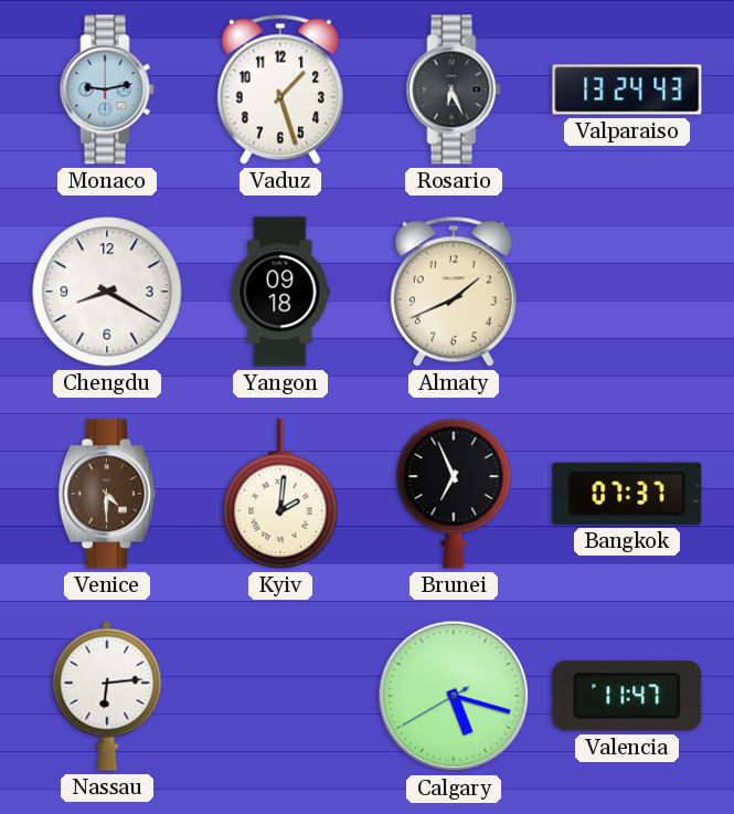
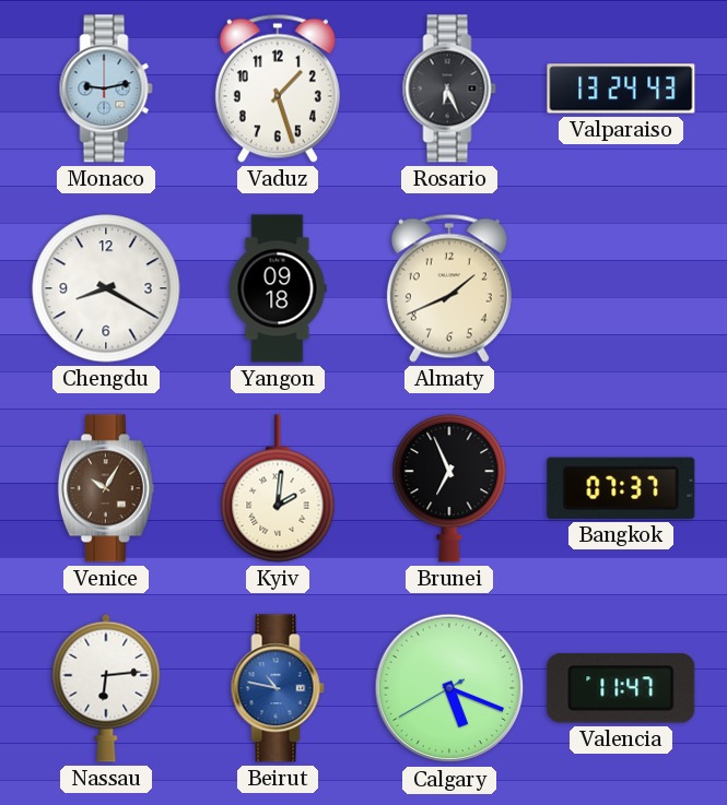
Venice: 4:30 -> 10:05 (106, 488)
Beirut: none -> 10:47 (278, 688)
Calgary: 5:17 -> 5:18 (449, 688)
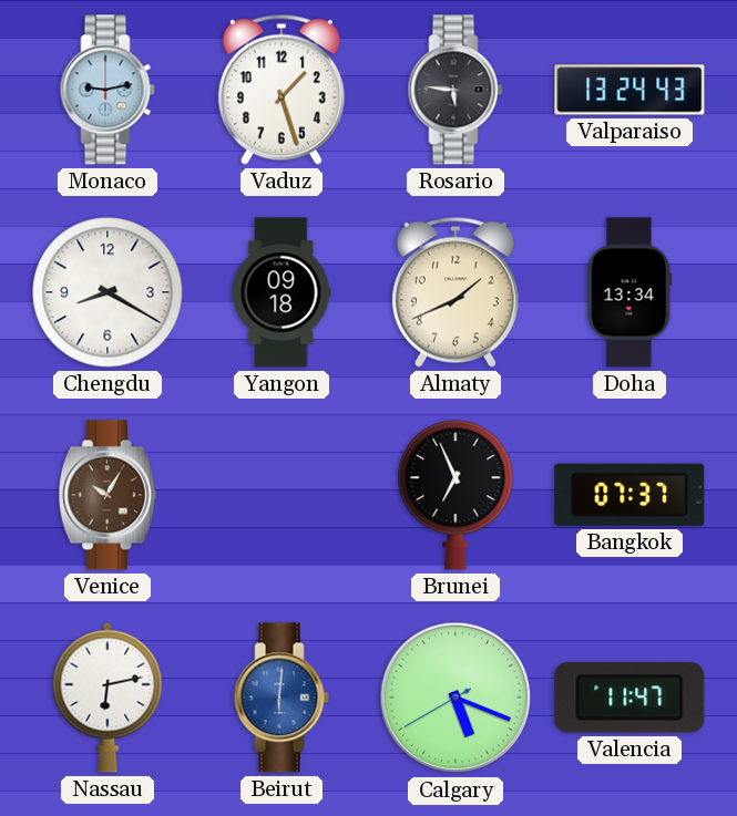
Rosario: 6:26 -> 5:46 (455, 90)
Doha: none -> 13:34 (629, 292)
Kyiv: 2:01 -> none (278, 488)
Nassau: 6:14 -> 6:13 (108, 698)
Beirut: 10:47 -> 6:01 (282, 698)
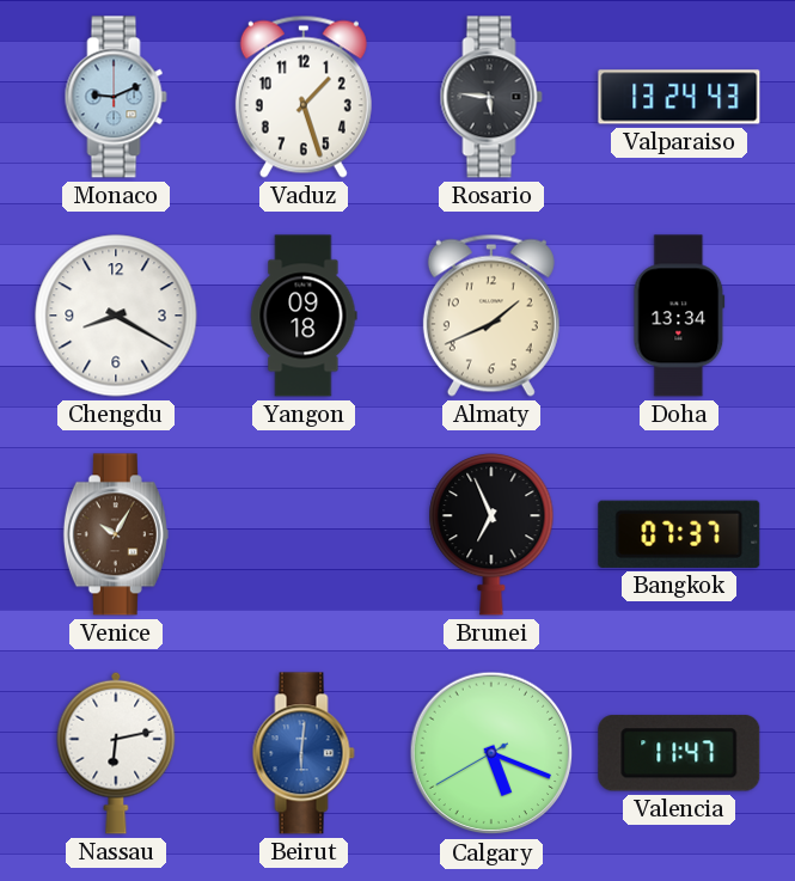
Monaco: 9:13 -> 9:11 (116, 97)
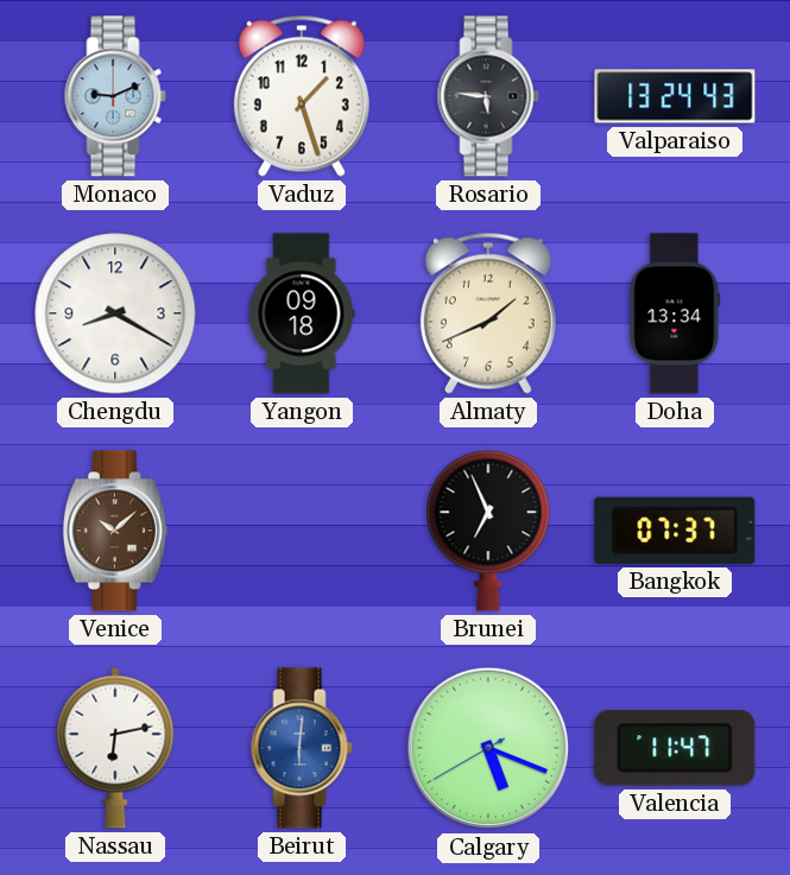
Venice: 10:05 -> 10:08 (115, 531)
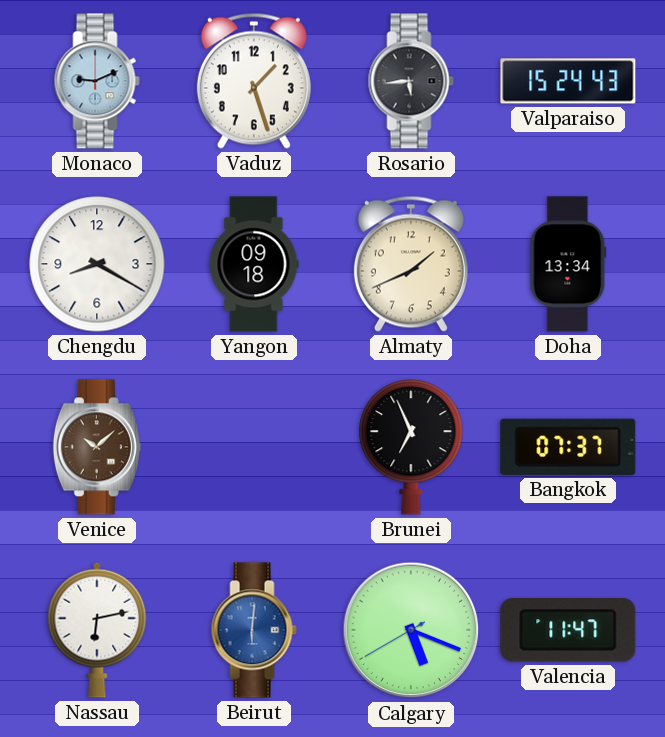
Rosario: 5:46 -> 5:44 (411, 81)
Valparaiso: 13:24 -> 15:24 (568, 81)
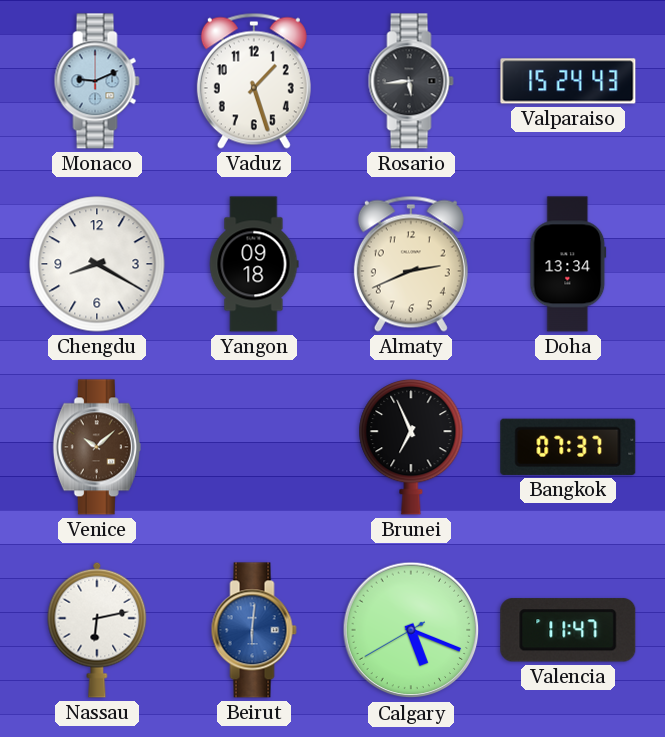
Almaty: 1:41 -> 2:41 (411, 264)
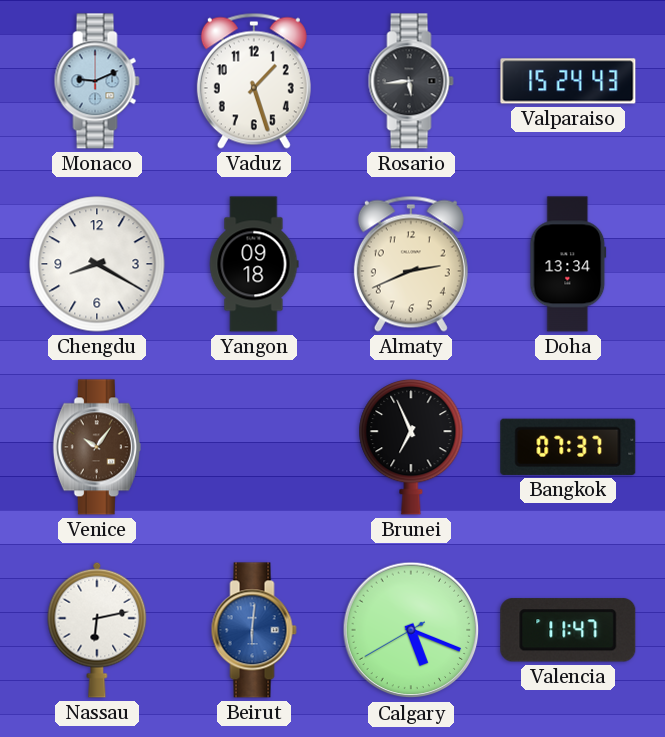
Venice: 10:08 -> 10:06 (97, 447)
